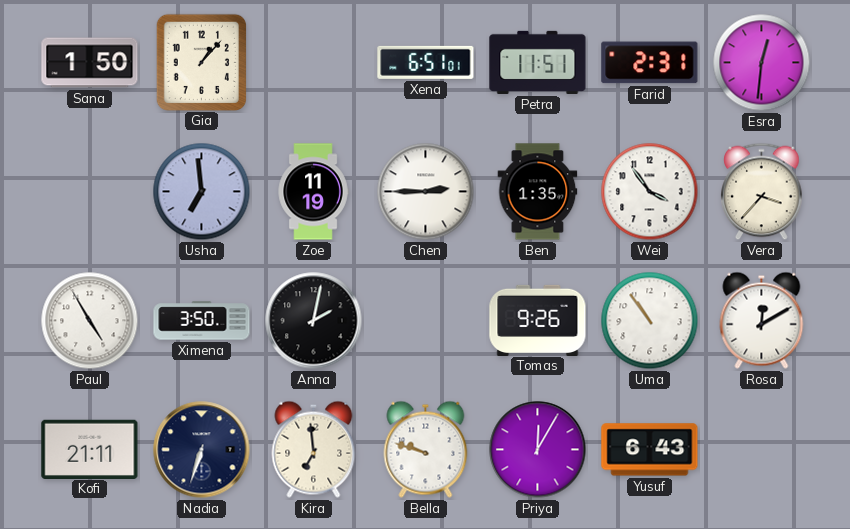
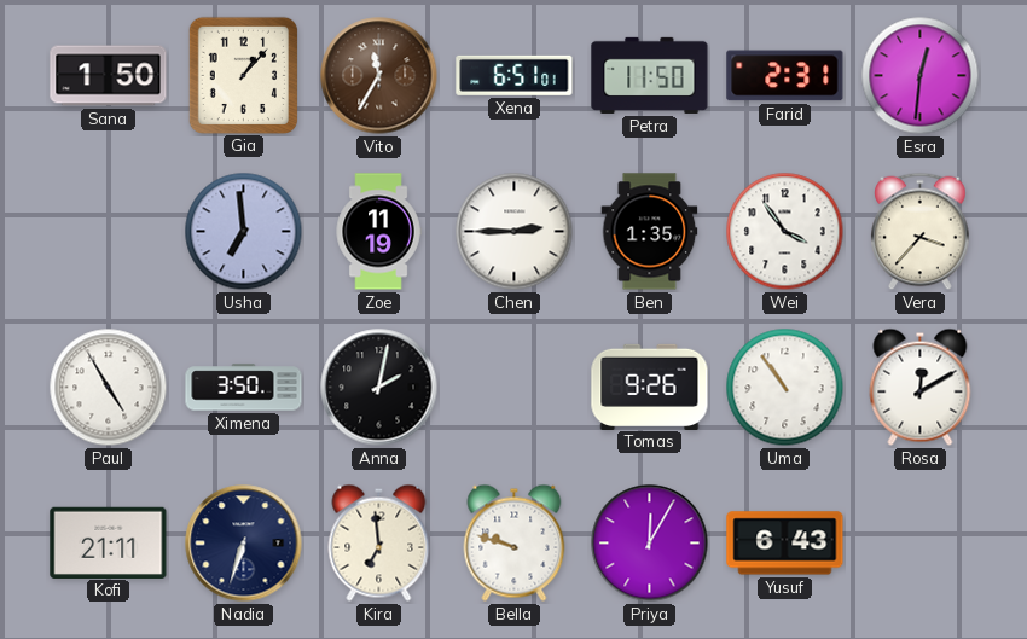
Vito: none -> 11:35 (379, 76)
Petra: 11:51 -> 11:50 (650, 75)
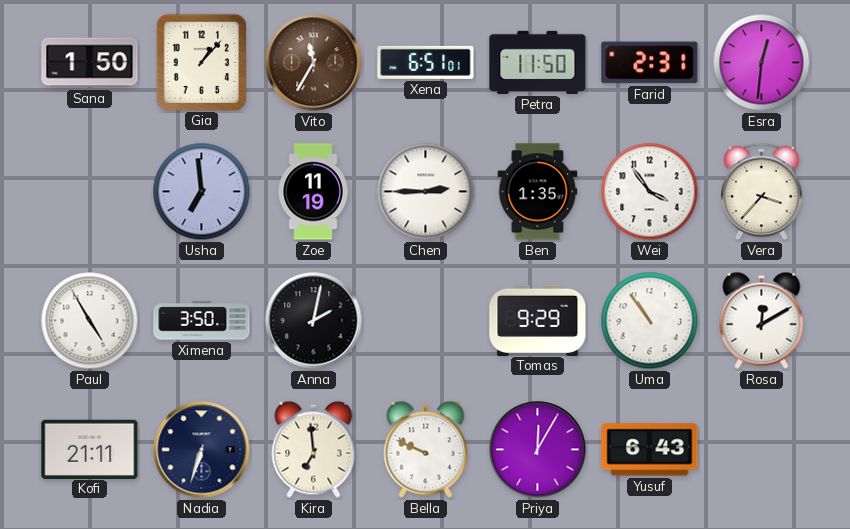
Tomas: 9:26 -> 9:29 (538, 320)
Bella: 9:48 -> 9:49 (426, 449)
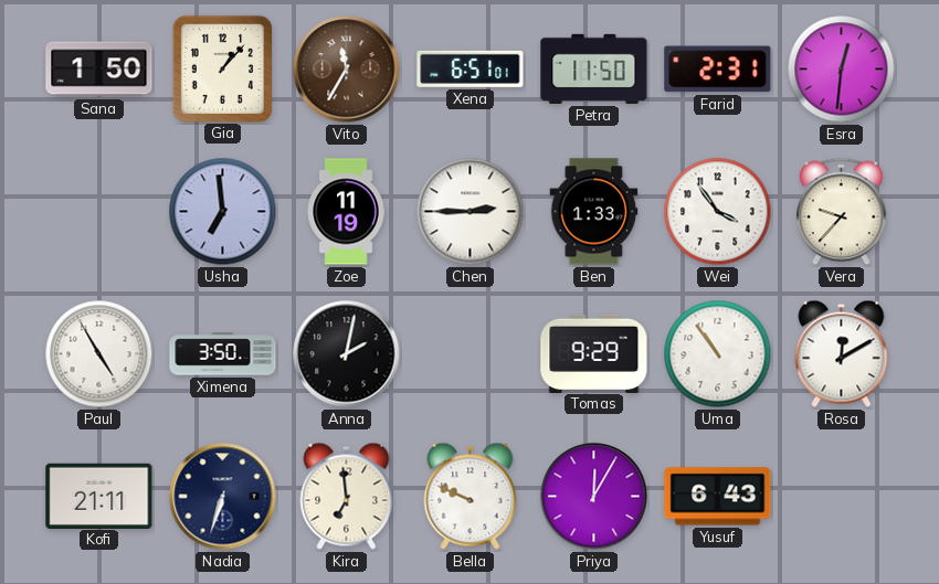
Ben: 1:35 -> 1:33 (594, 212)
Vera: 3:37 -> 9:37 (842, 212)
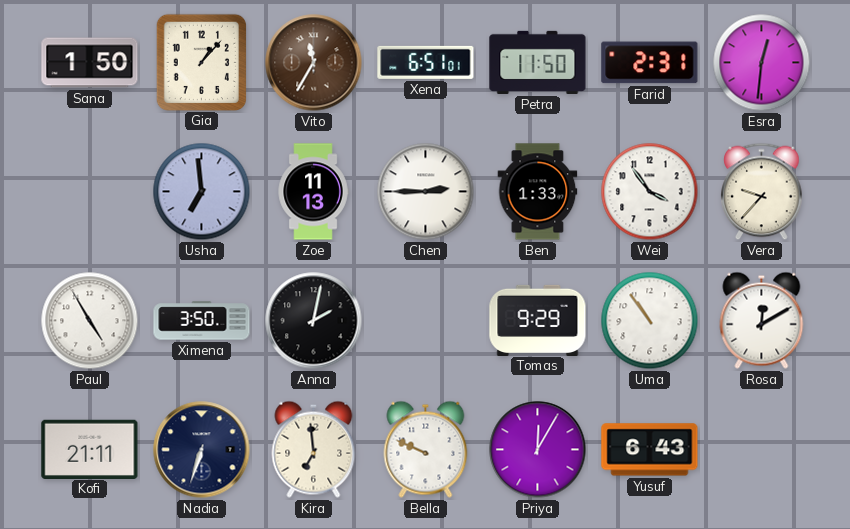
Zoe: 11:19 -> 11:13 (313, 192)
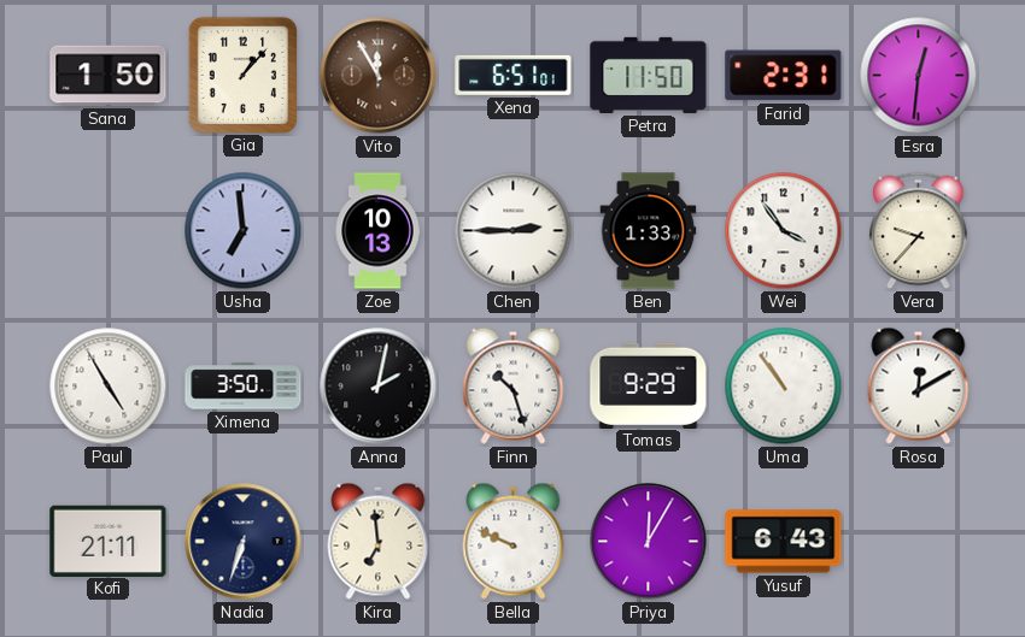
Vito: 11:35 -> 11:55 (379, 76)
Zoe: 11:13 -> 10:13 (377, 231)
Finn: none -> 10:27 (514, 385)
